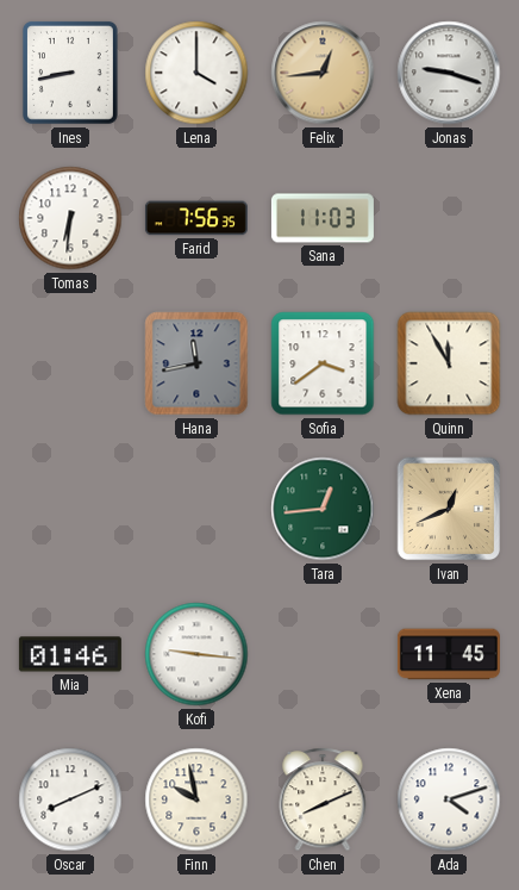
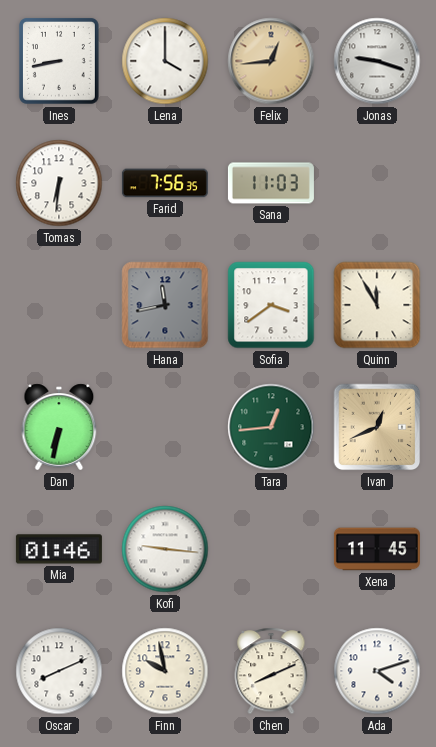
Dan: none -> 6:32 (59, 427)
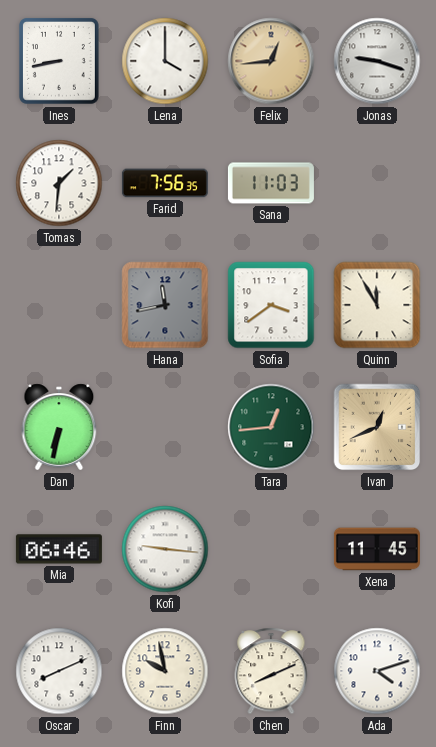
Tomas: 6:31 -> 1:31 (59, 183)
Mia: 01:46 -> 06:46 (59, 549)
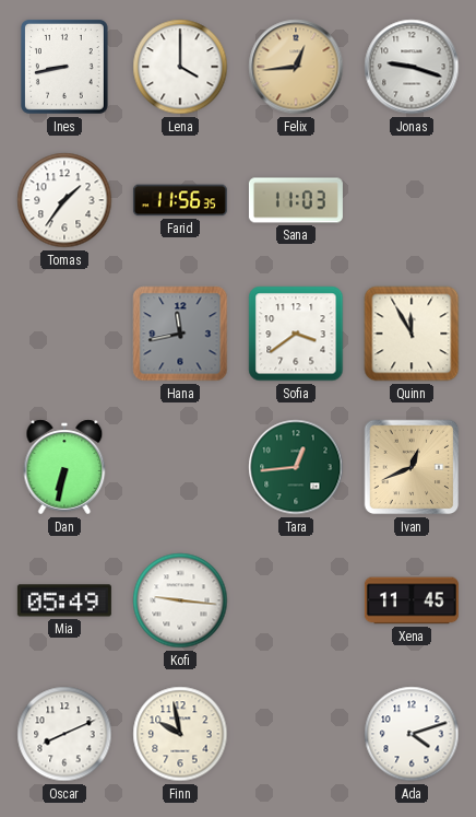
Tomas: 1:31 -> 1:36 (64, 200)
Farid: 7:56 -> 11:56 (180, 200)
Mia: 06:46 -> 05:49 (64, 600)
Chen: 8:11 -> none (271, 671)
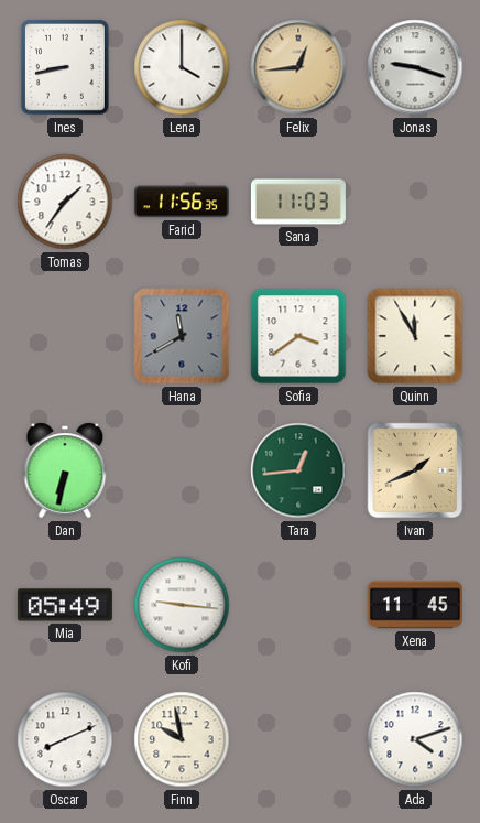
Hana: 11:43 -> 11:40 (182, 336)
Ivan: 12:41 -> 1:41 (415, 470)
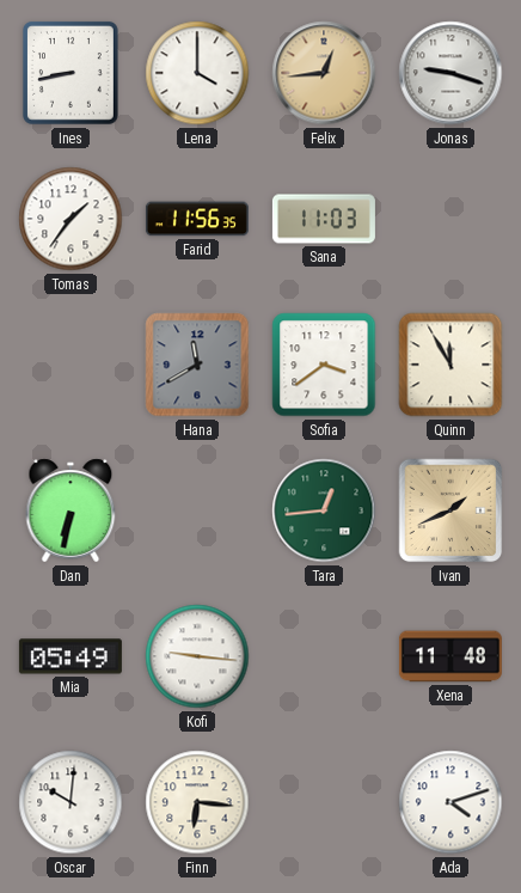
Xena: 11:45 -> 11:48 (450, 656)
Oscar: 8:11 -> 10:01 (71, 802)
Finn: 9:58 -> 6:16 (197, 802)
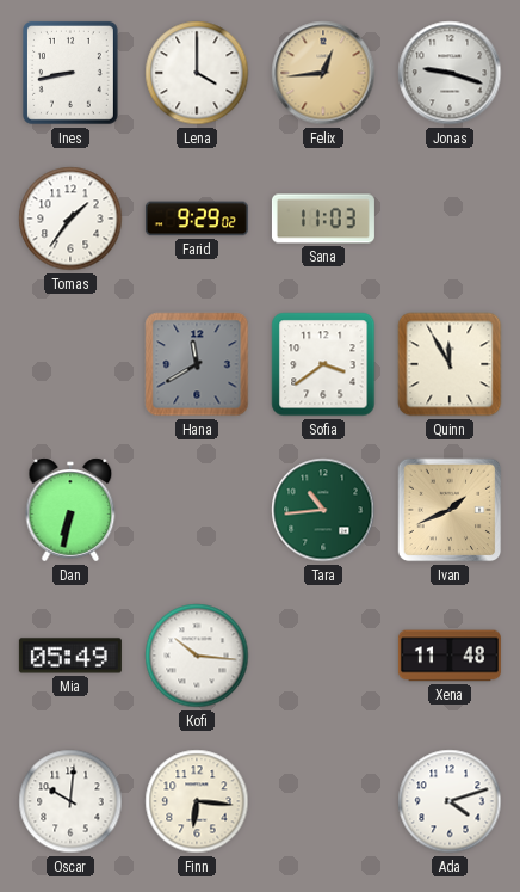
Farid: 11:56 -> 9:29 (197, 219)
Tara: 12:44 -> 10:44 (323, 510)
Kofi: 9:16 -> 10:16 (197, 656)
